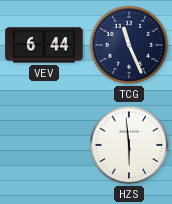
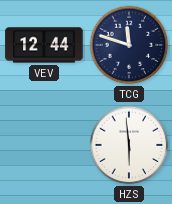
VEV: 6:44 -> 12:44 (44, 45)
TCG: 11:26 -> 11:48 (129, 45)
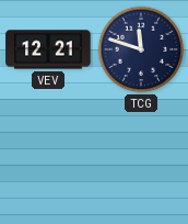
VEV: 12:44 -> 12:21 (48, 49)
HZS: 5:59 -> none (129, 145)
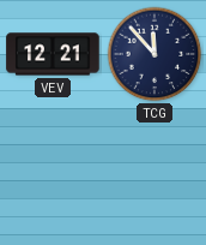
TCG: 11:48 -> 11:53 (154, 54)
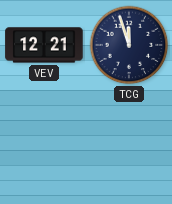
TCG: 11:53 -> 11:57 (129, 45)
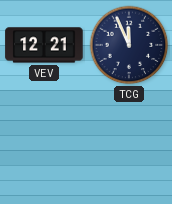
TCG: 11:57 -> 11:56 (129, 45)
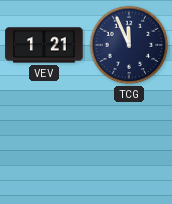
VEV: 12:21 -> 1:21 (44, 45)
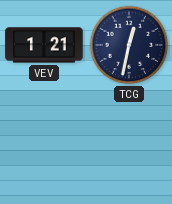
TCG: 11:56 -> 12:32 (129, 45)
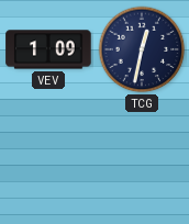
VEV: 1:21 -> 1:09 (48, 49)
